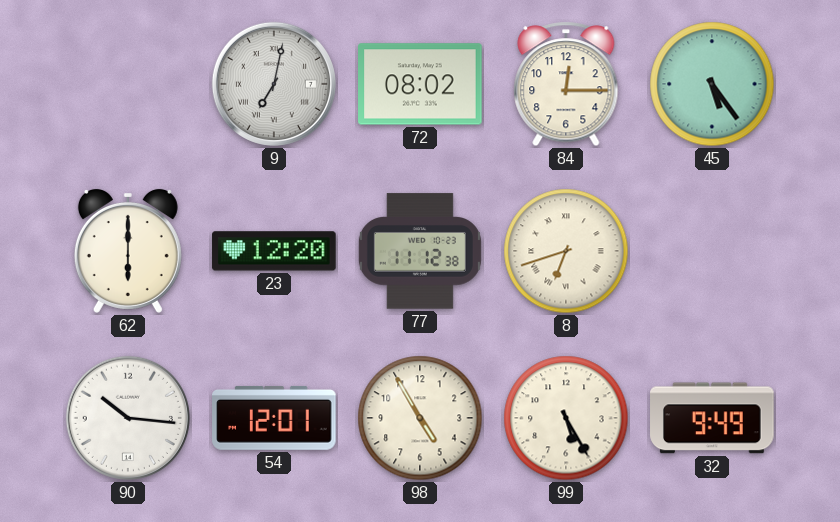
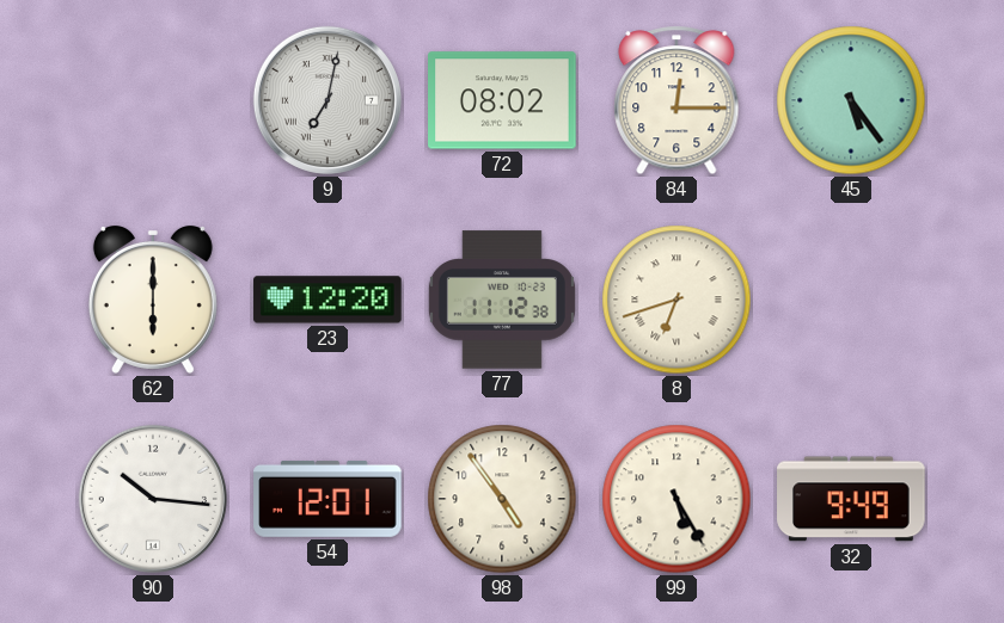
98: 4:55 -> 4:54 (502, 499)
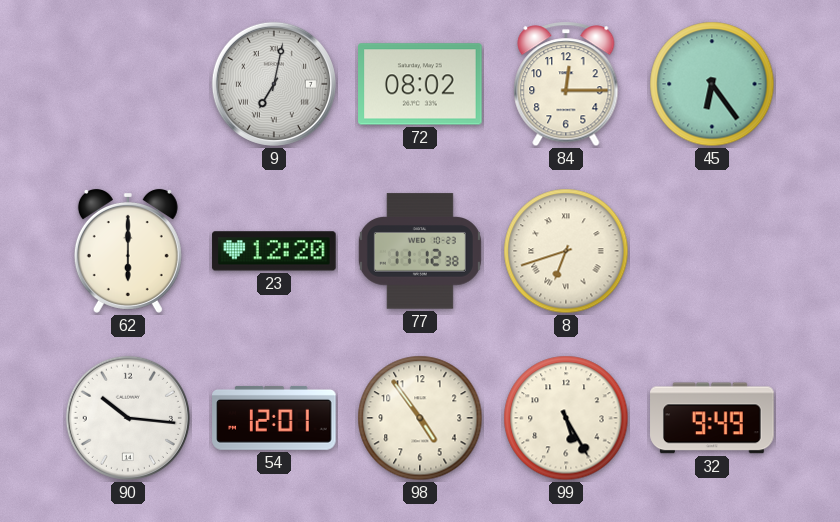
45: 5:24 -> 6:24 (712, 84)
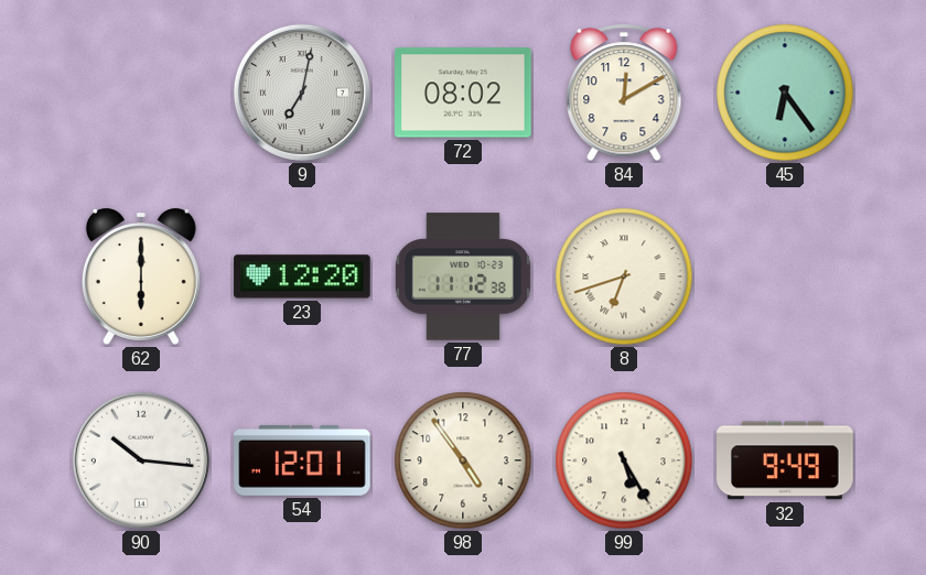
84: 12:15 -> 12:10 (624, 93)
